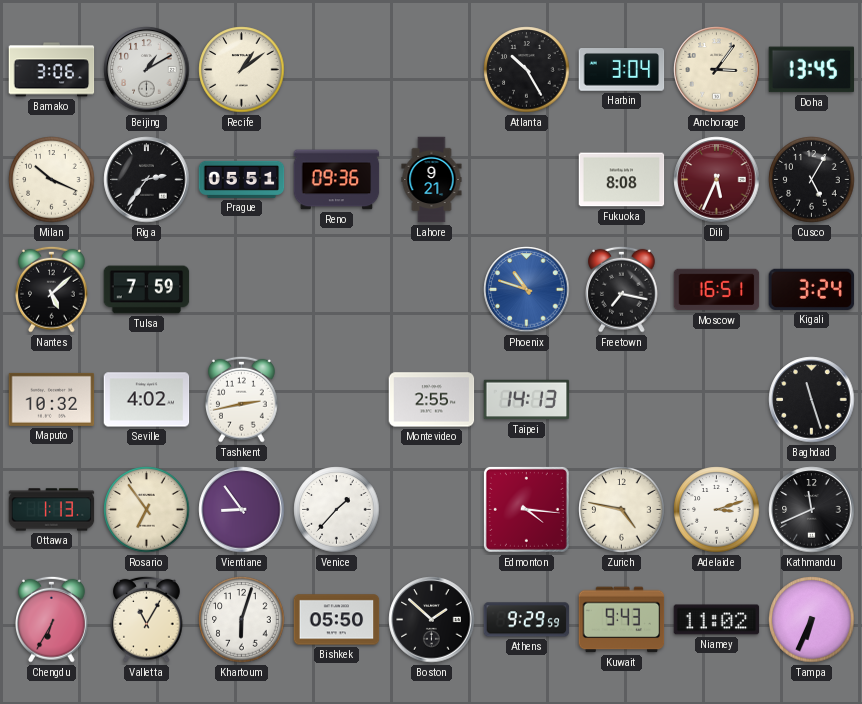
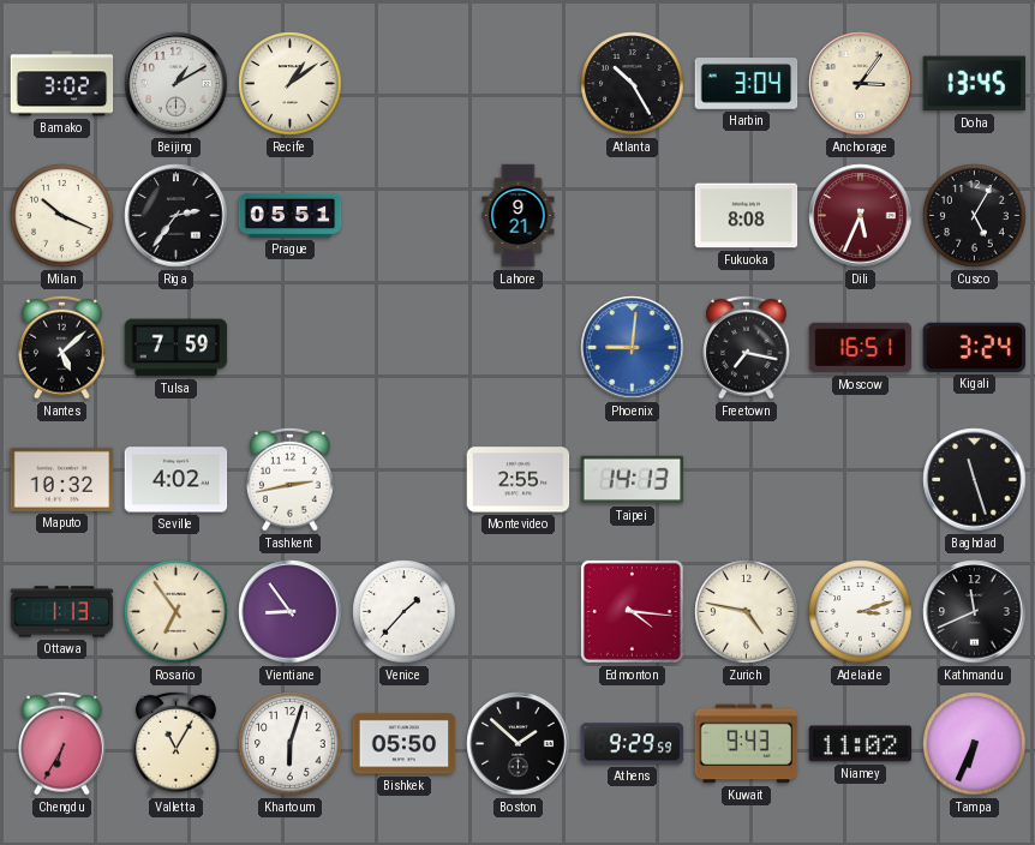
Bamako: 3:06 -> 3:02 (62, 84)
Reno: 09:36 -> none (337, 180)
Phoenix: 10:48 -> 9:01 (633, 348)
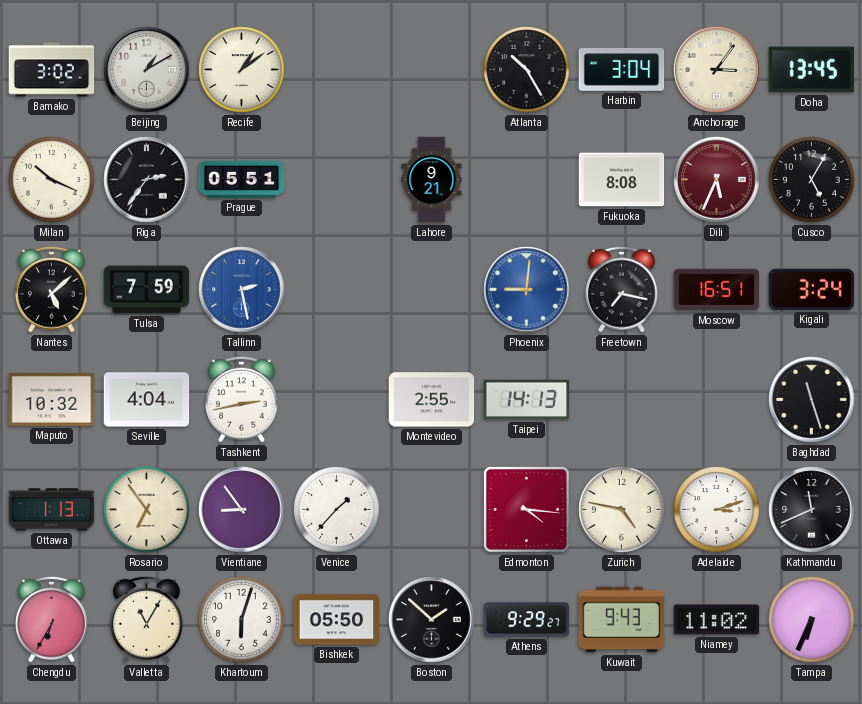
Tallinn: none -> 2:28 (242, 290)
Seville: 4:02 -> 4:04 (147, 400)
Athens: 9:29:59 -> 9:29:27 (527, 620)
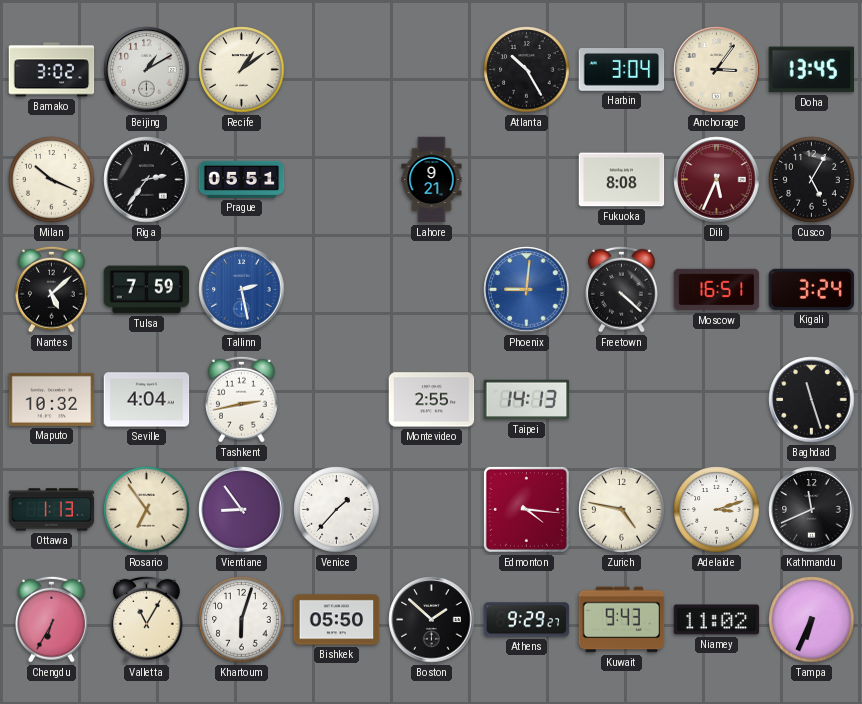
Freetown: 7:17 -> 4:22 (622, 289)
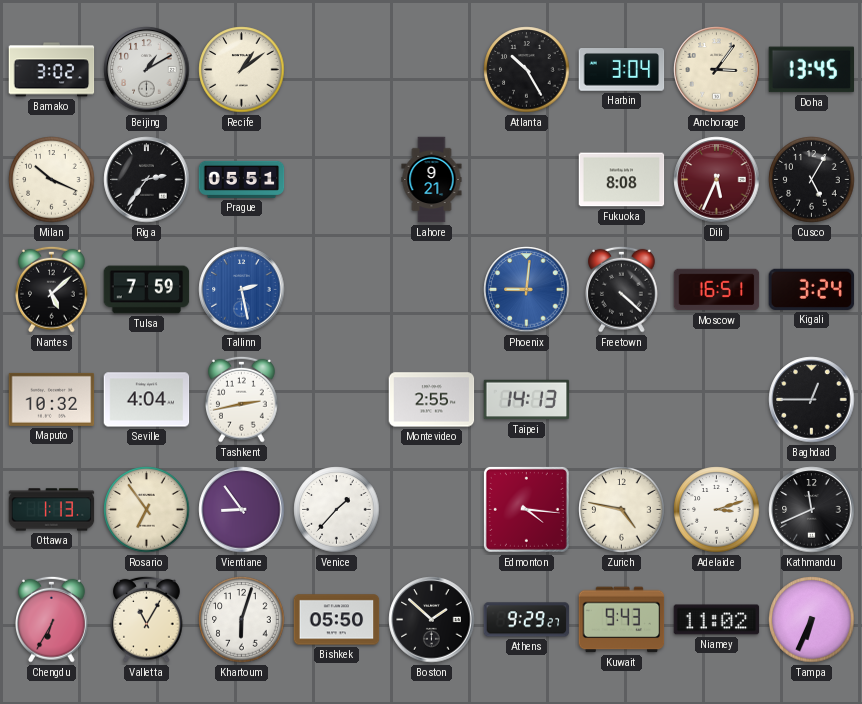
Baghdad: 11:27 -> 12:45 (812, 400)
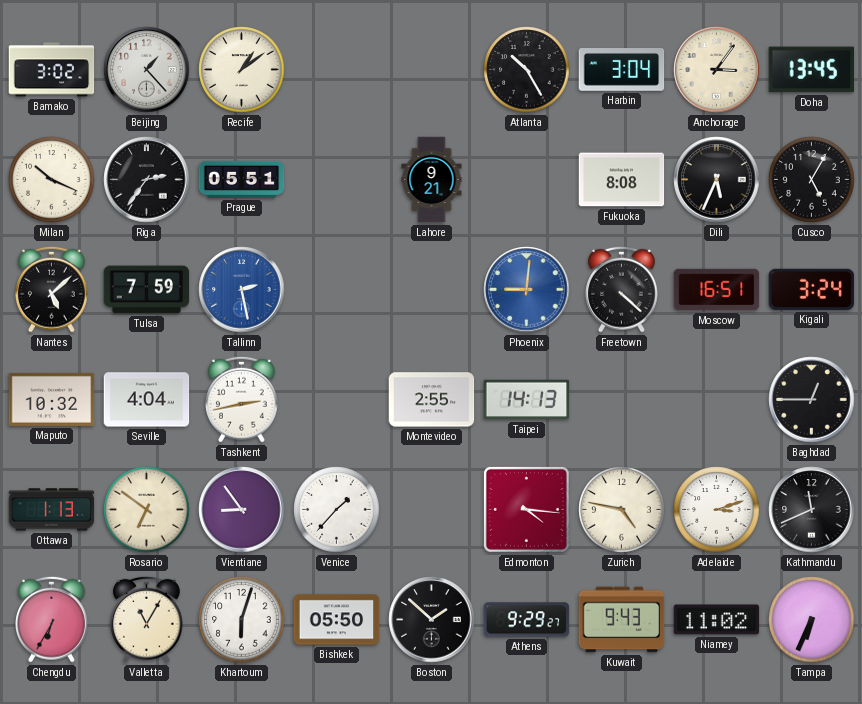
Beijing: 1:10 -> 1:23 (147, 70)
Dili dial: burgundy -> black (717, 180)
Rosario: 6:54 -> 6:51 (147, 510)
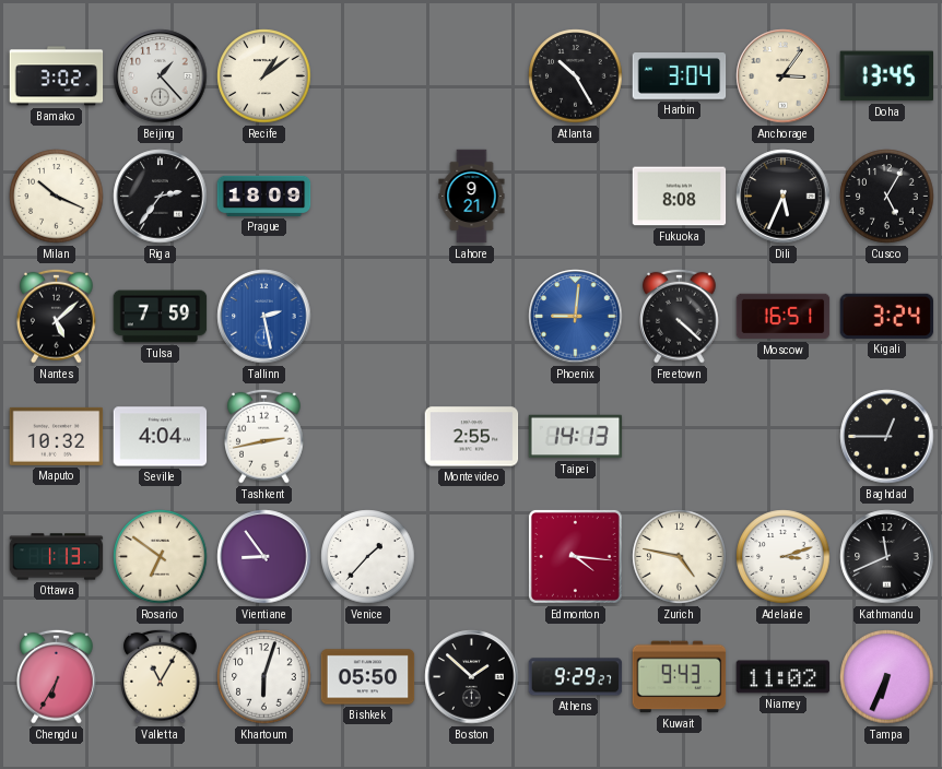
Prague: 05:51 -> 18:09 (264, 196)
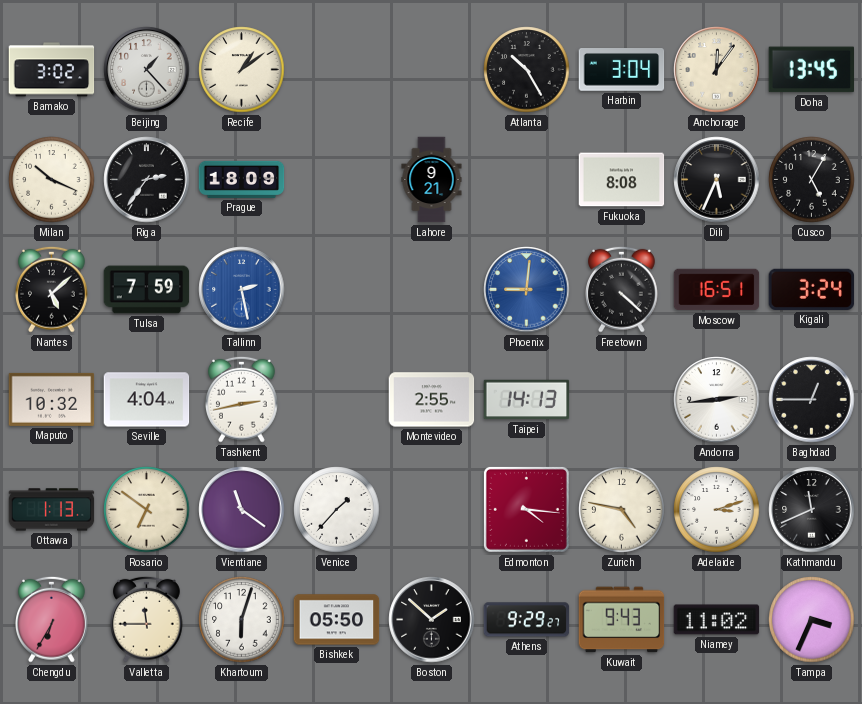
Anchorage: 3:06 -> 12:06 (717, 70)
Andorra: none -> 2:44 (717, 400)
Vientiane: 8:54 -> 11:21 (242, 510)
Valletta: 11:05 -> 11:45 (147, 619)
Tampa: 6:34 -> 3:34 (812, 620)
